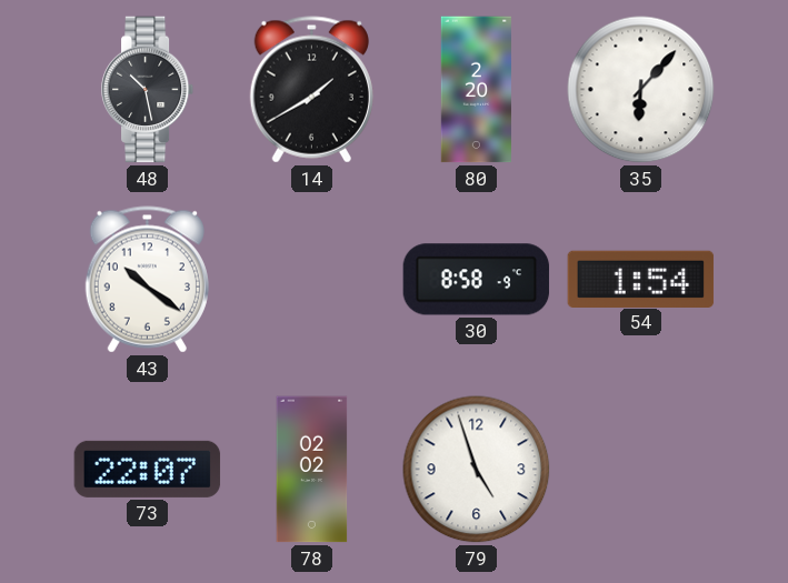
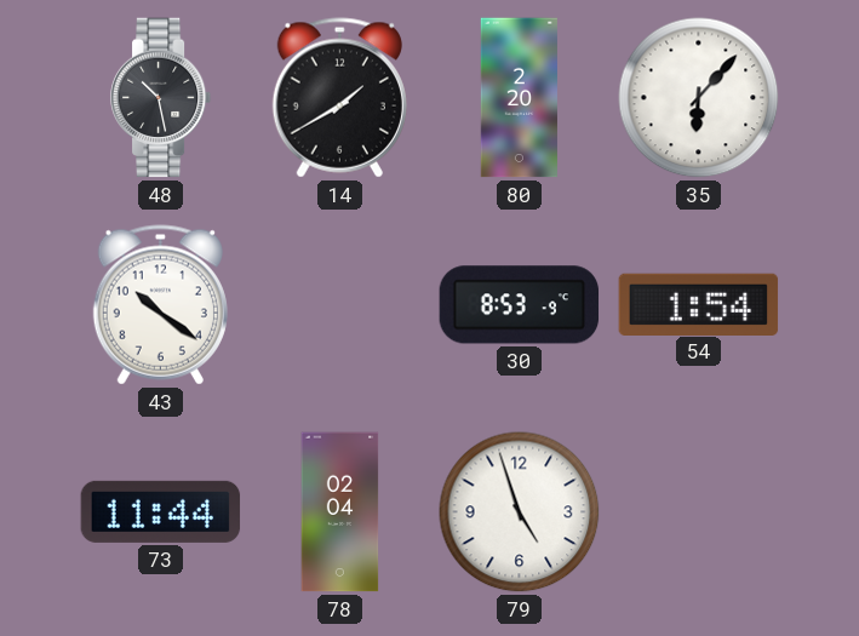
30: 8:58 -> 8:53 (520, 305)
73: 22:07 -> 11:44 (161, 511)
78: 02:02 -> 02:04 (340, 512)
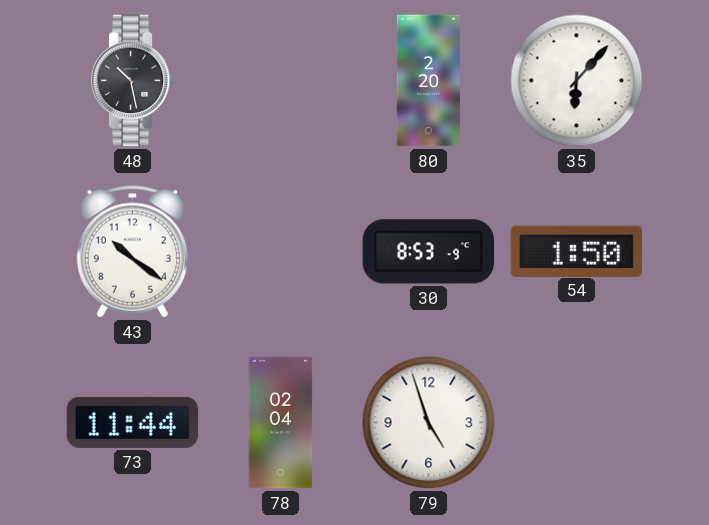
14: 1:40 -> none (339, 98)
54: 1:54 -> 1:50 (577, 251)
